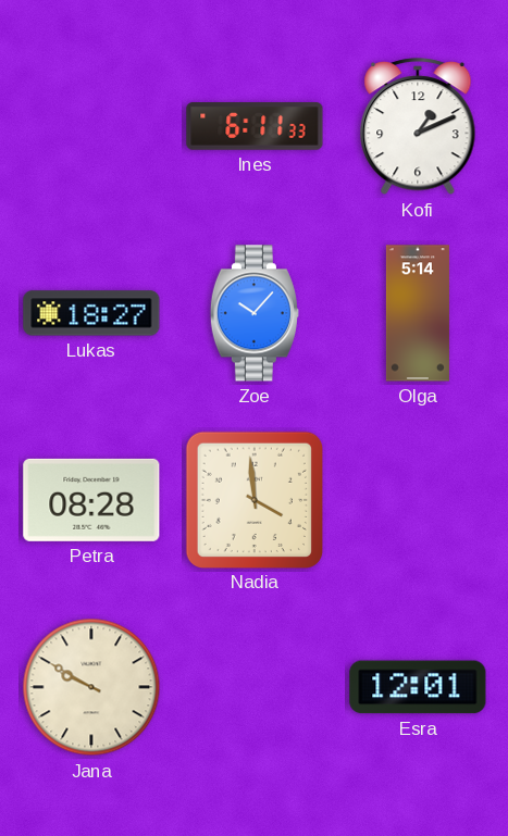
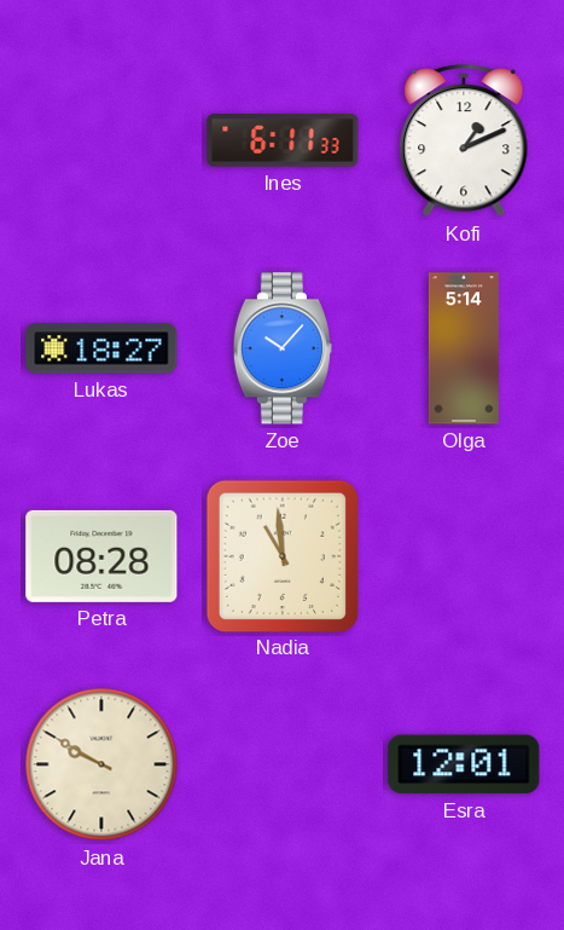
Nadia: 3:59 -> 10:59 (281, 555)
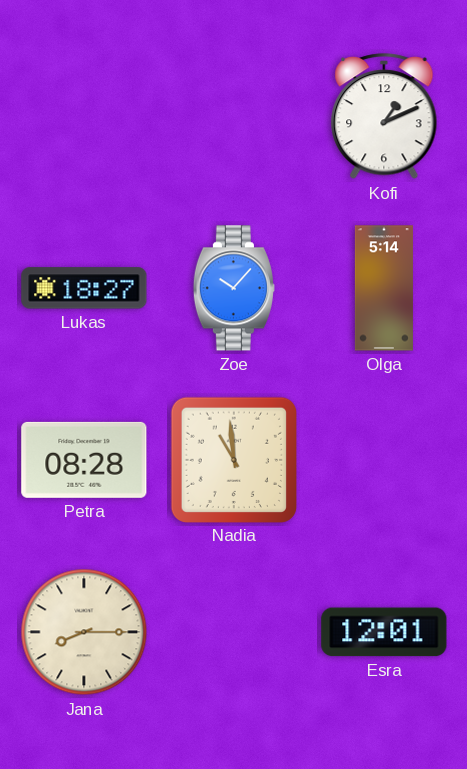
Ines: 6:11 -> none (283, 140)
Jana: 9:50 -> 8:15 (84, 632)
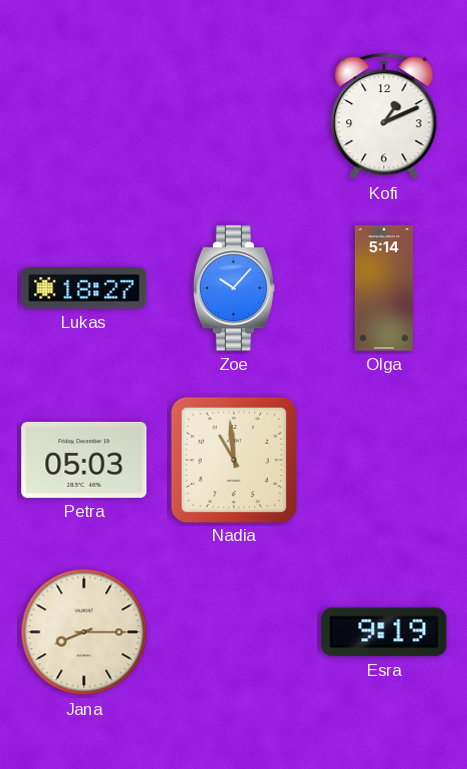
Petra: 08:28 -> 05:03 (84, 460)
Esra: 12:01 -> 9:19 (384, 632)
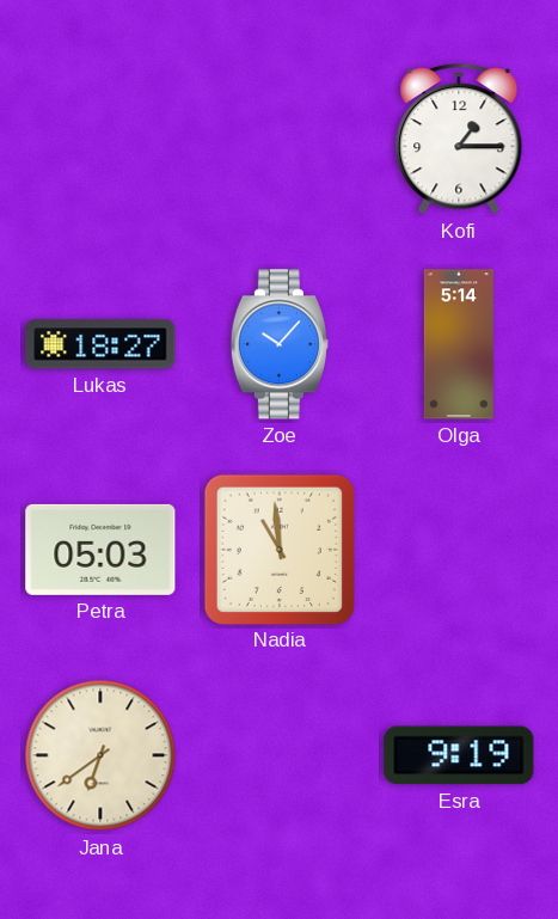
Kofi: 1:11 -> 1:15 (459, 140)
Jana: 8:15 -> 6:39 (100, 755)
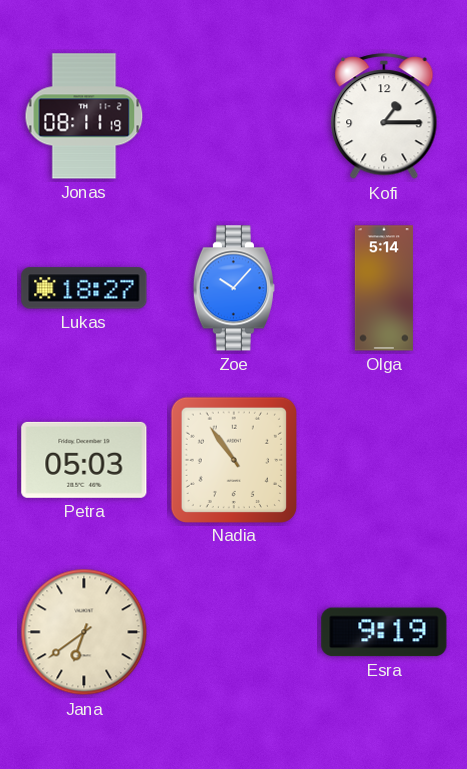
Jonas: none -> 08:11 (84, 116)
Nadia: 10:59 -> 10:54 (233, 459)
